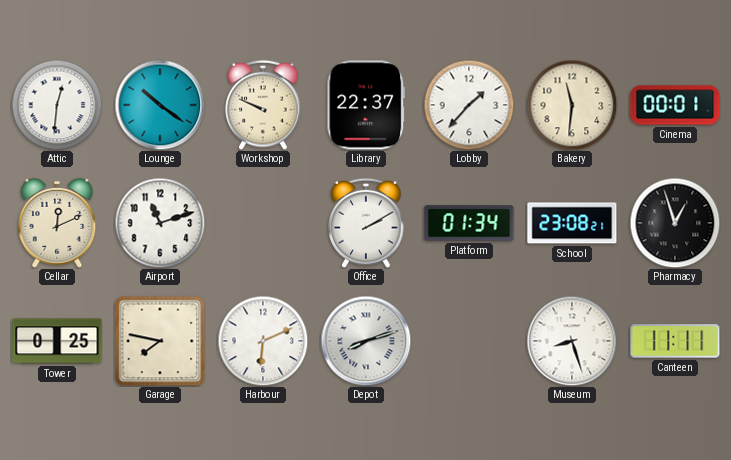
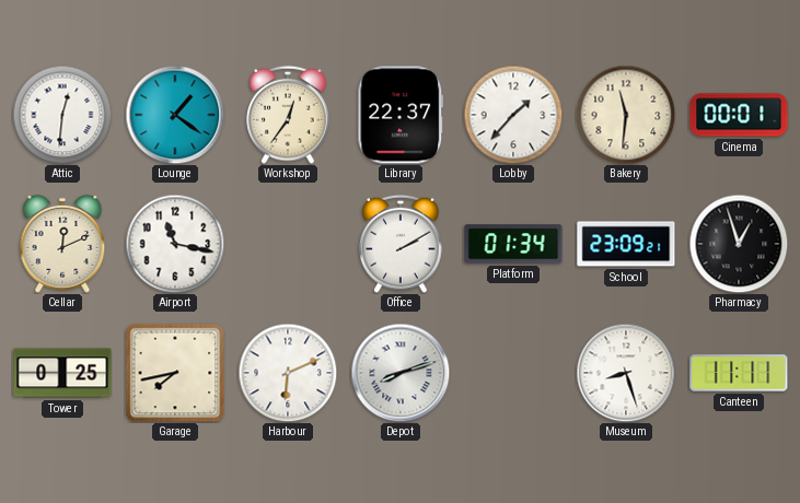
Lounge: 10:21 -> 1:21 (175, 115)
Workshop: 9:49 -> 12:36 (288, 115)
Airport: 11:12 -> 11:17 (175, 244)
School: 23:08 -> 23:09 (626, 244)
Garage: 7:47 -> 7:43 (175, 373)
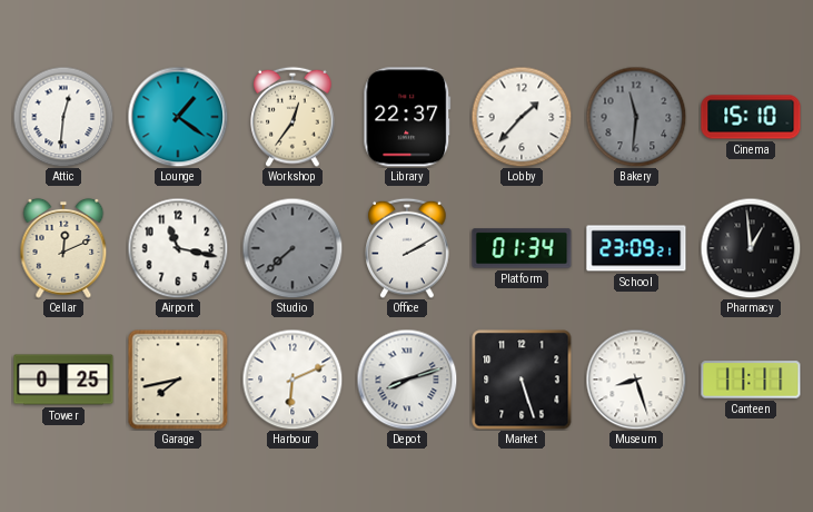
Bakery dial: cream -> grey (636, 117)
Cinema: 00:01 -> 15:10 (751, 117)
Studio: none -> 7:38 (293, 248)
Pharmacy: 12:57 -> 12:59 (751, 248)
Market: none -> 5:27 (522, 380)
